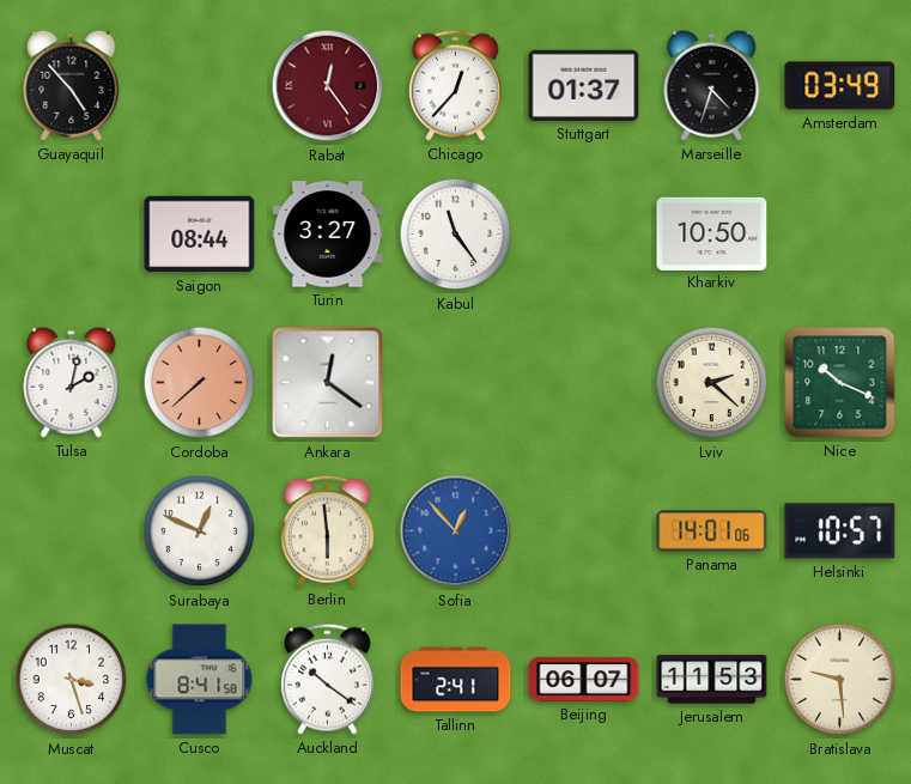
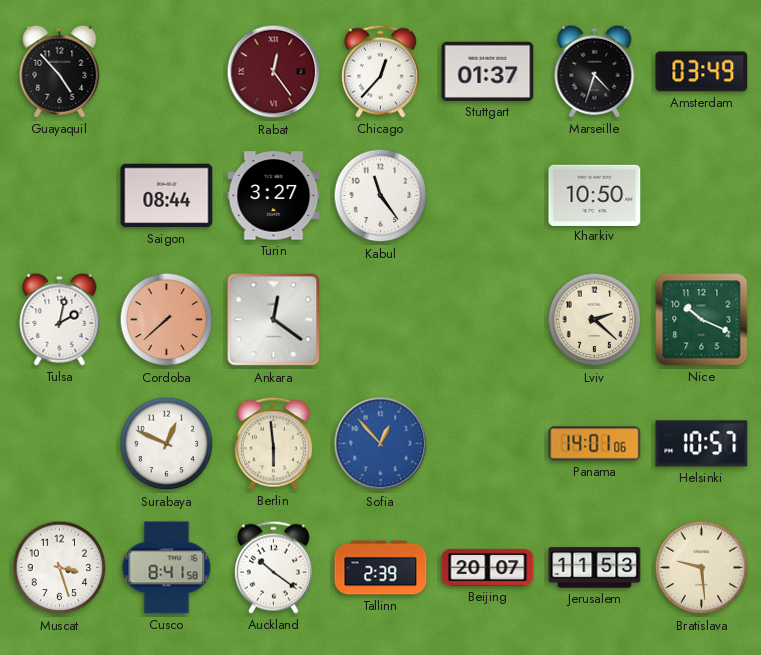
Tallinn: 2:41 -> 2:39 (381, 568)
Beijing: 06:07 -> 20:07 (488, 567)
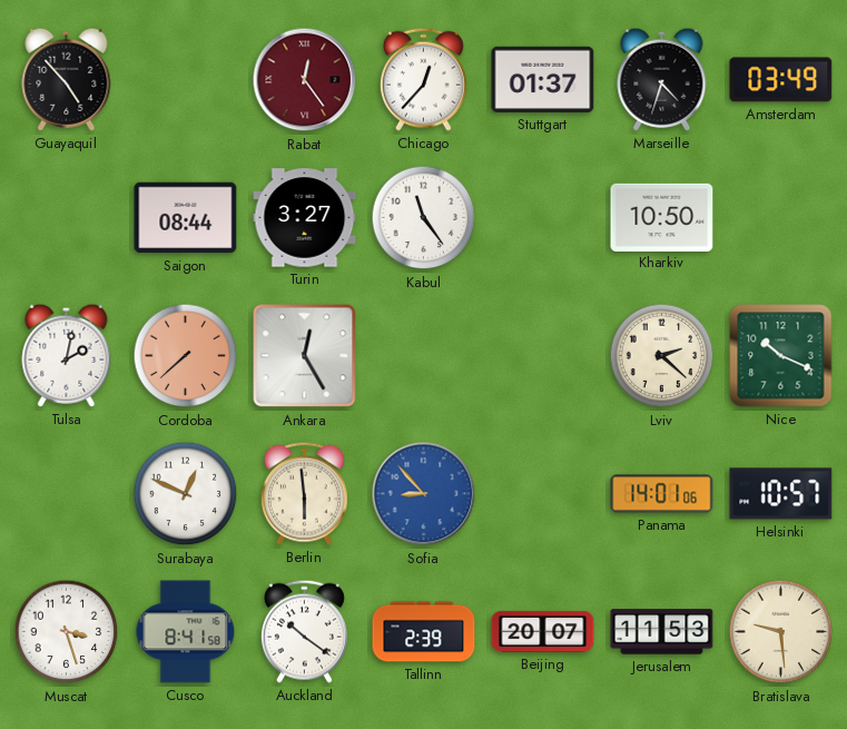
Ankara: 12:21 -> 12:25 (305, 356)
Sofia: 12:53 -> 8:53 (424, 494)
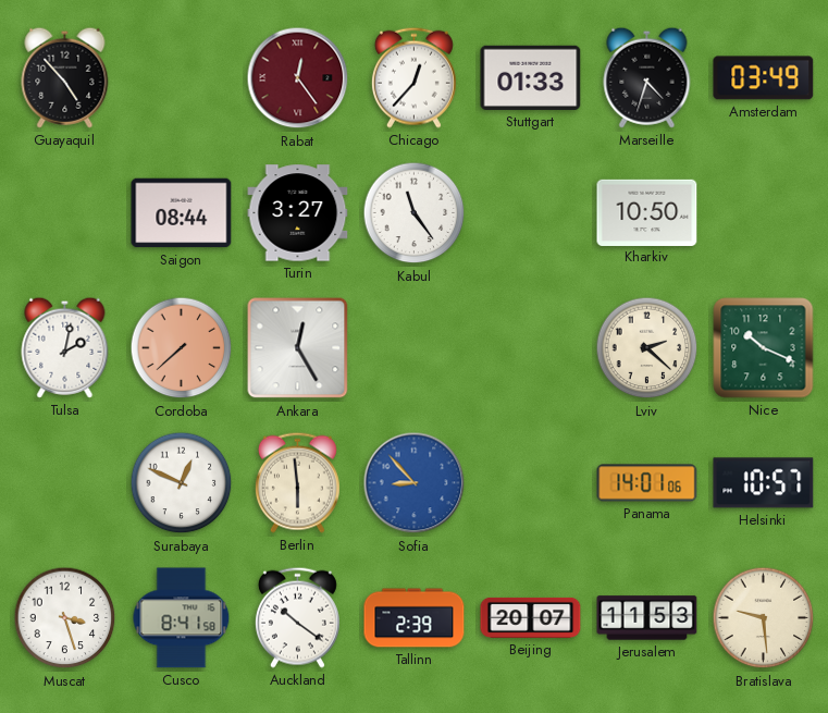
Stuttgart: 01:37 -> 01:33 (531, 77)
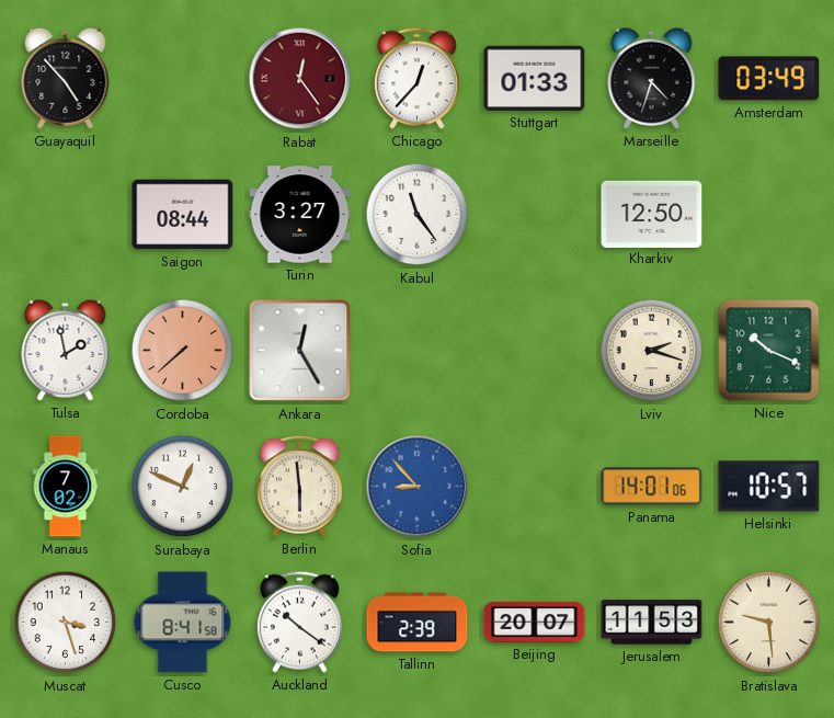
Kharkiv: 10:50 -> 12:50 (652, 214)
Tulsa: 2:02 -> 1:58 (66, 350)
Lviv: 2:22 -> 2:18 (652, 351)
Manaus: none -> 7:02 (66, 487)
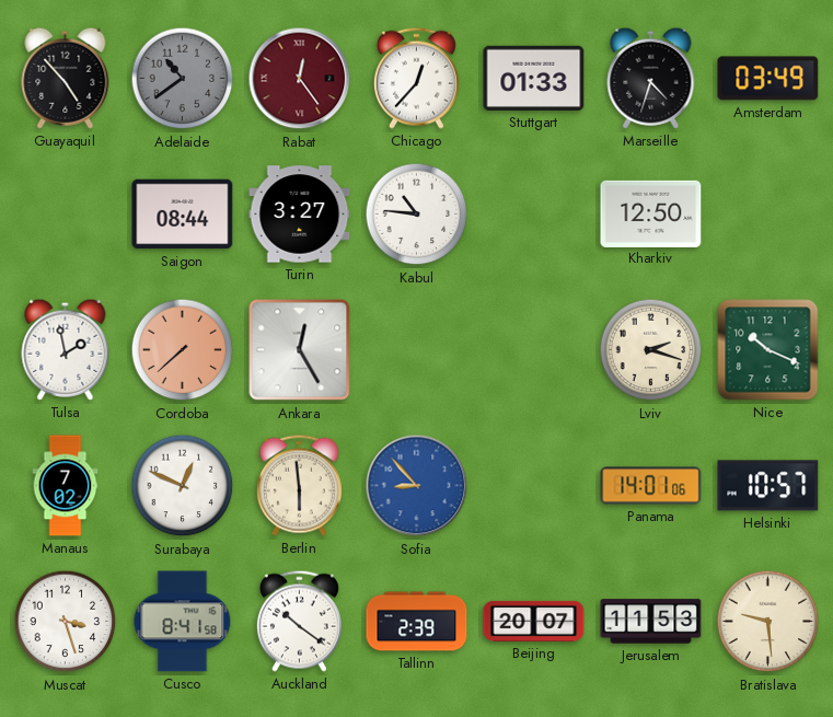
Adelaide: none -> 10:39 (183, 79)
Kabul: 11:24 -> 10:46 (417, 215)
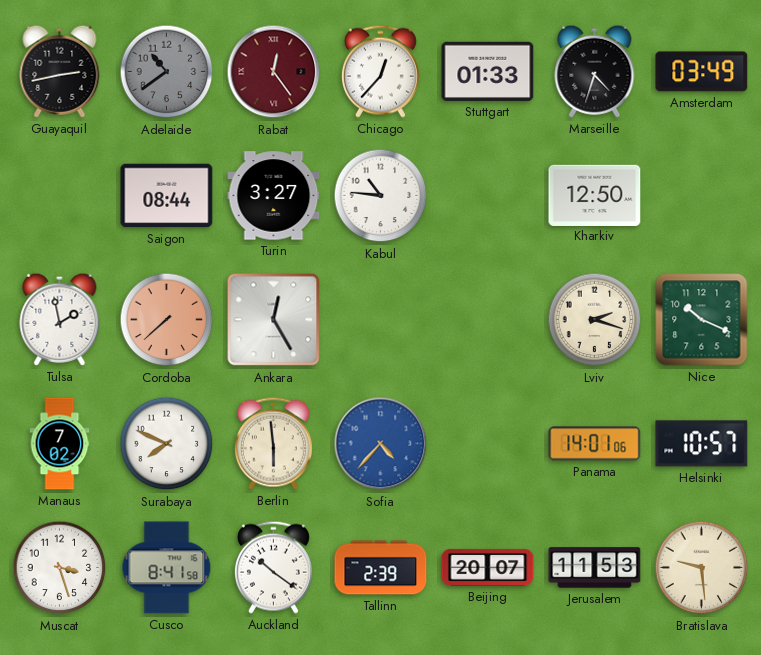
Guayaquil: 4:53 -> 2:43 (60, 71)
Surabaya: 12:49 -> 7:49 (167, 444)
Sofia: 8:53 -> 4:37 (381, 444)
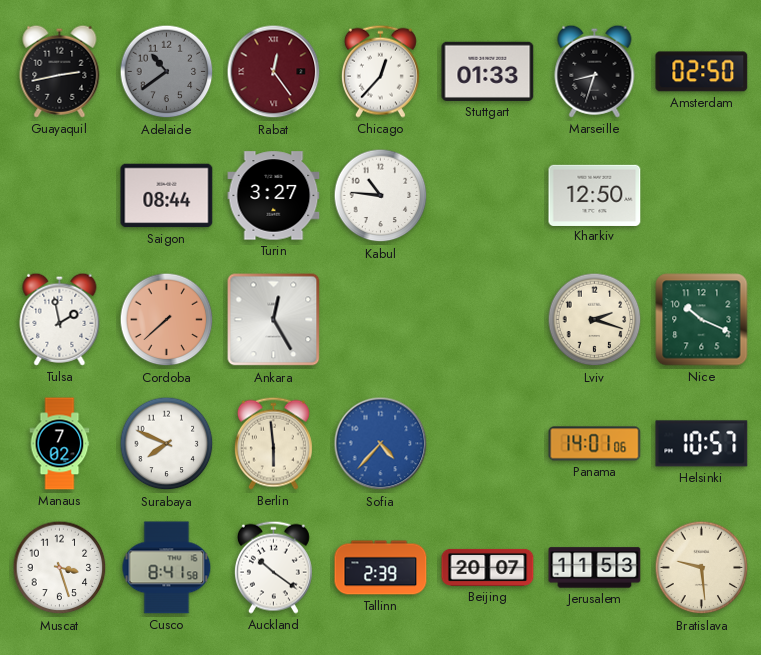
Marseille: 4:33 -> 8:33 (595, 71)
Amsterdam: 03:49 -> 02:50 (702, 72)
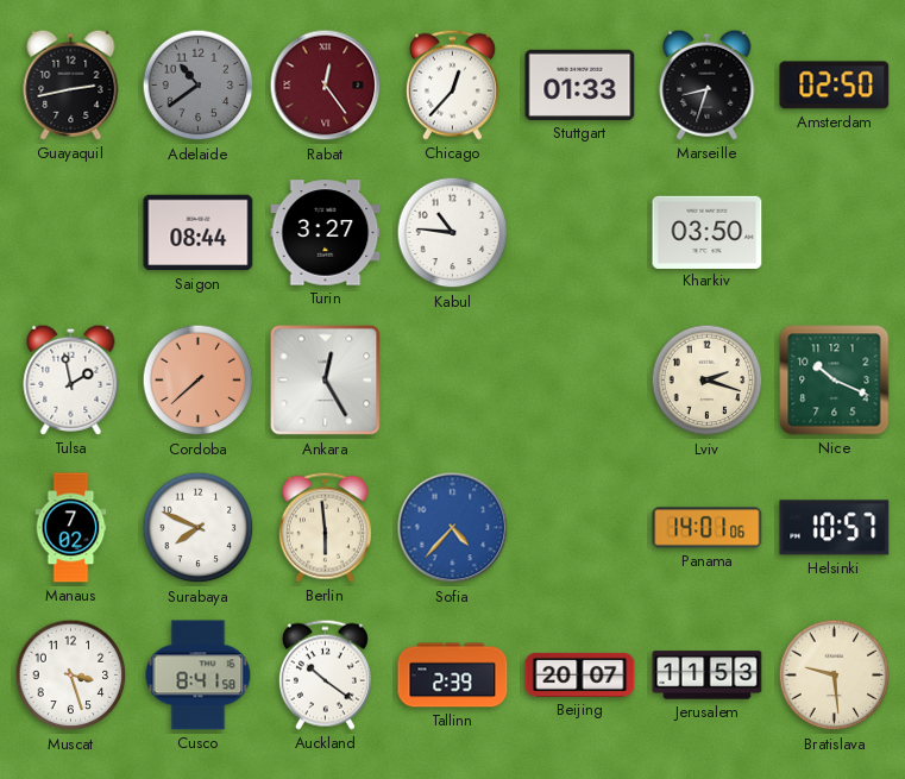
Kharkiv: 12:50 -> 03:50 (708, 232)
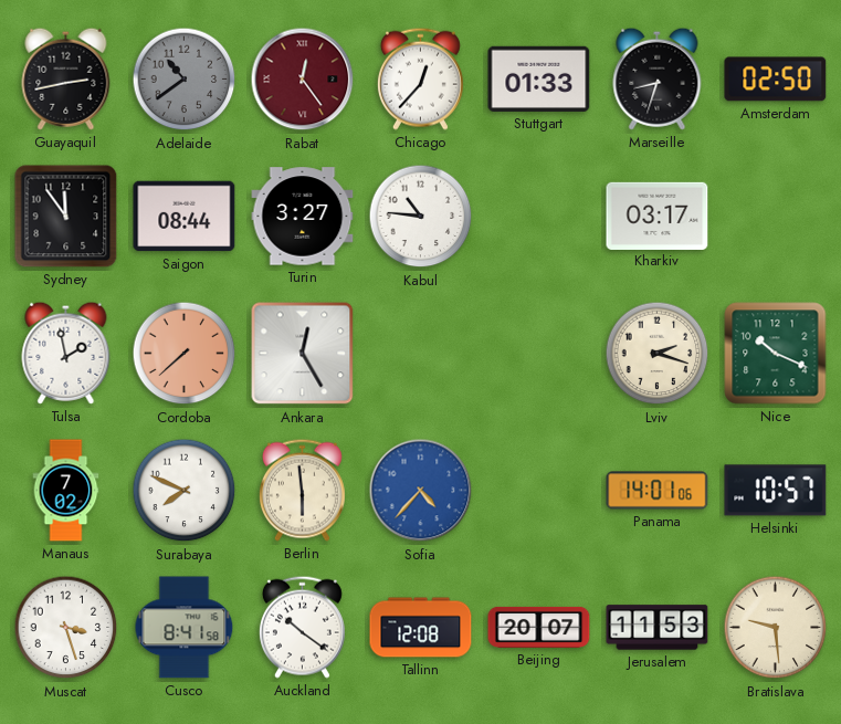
Sydney: none -> 11:54 (66, 217)
Kharkiv: 03:50 -> 03:17 (658, 216)
Tallinn: 2:39 -> 12:08 (421, 628)
